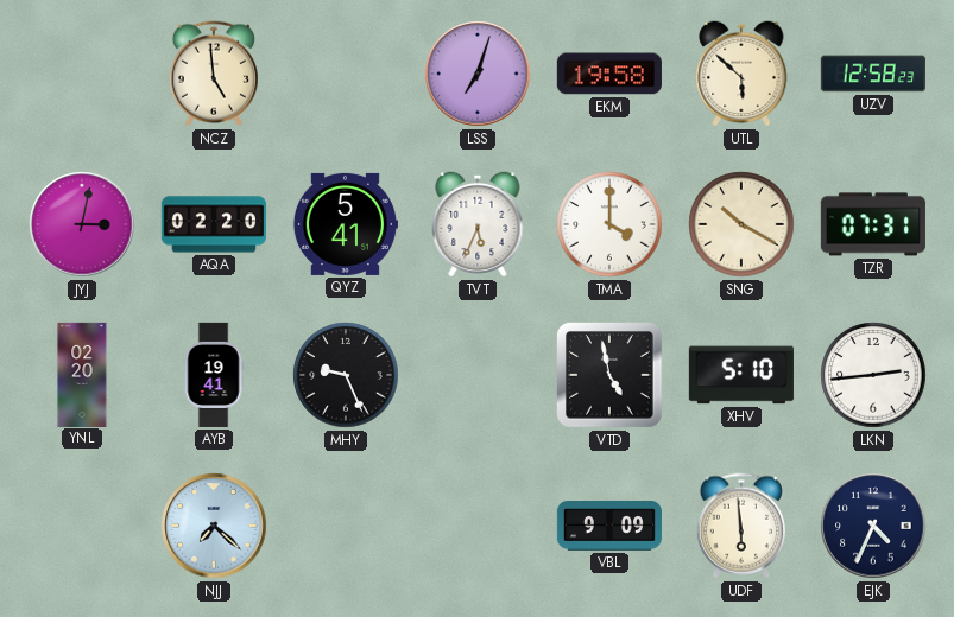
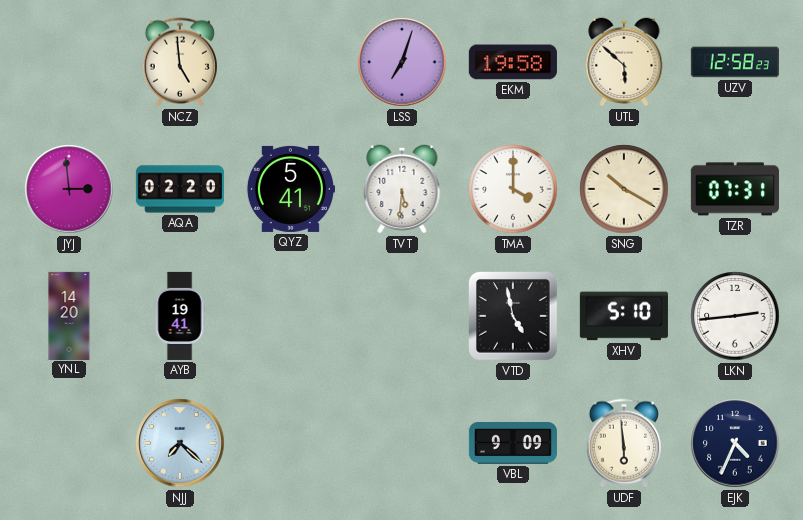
JYJ: 3:02 -> 2:59 (69, 189)
TVT: 5:34 -> 5:31 (402, 189)
YNL: 02:20 -> 14:20 (69, 315)
MHY: 9:26 -> none (346, 375)
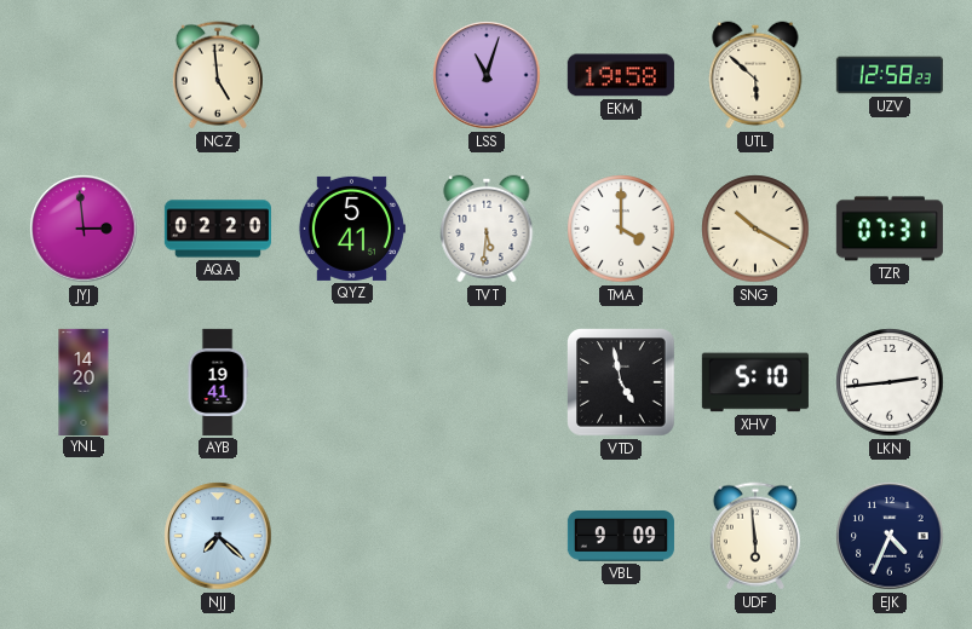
LSS: 7:03 -> 11:03 (487, 75)
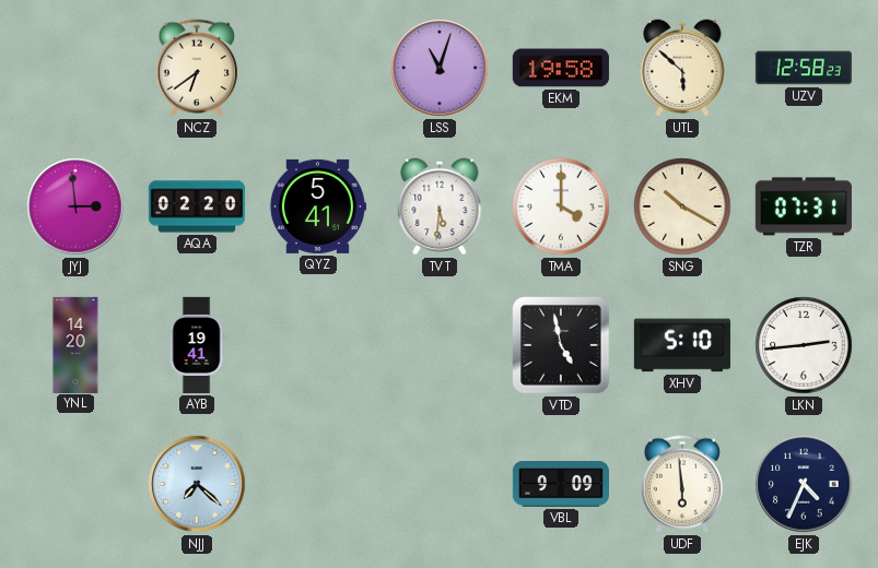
NCZ: 4:59 -> 6:39 (197, 68)
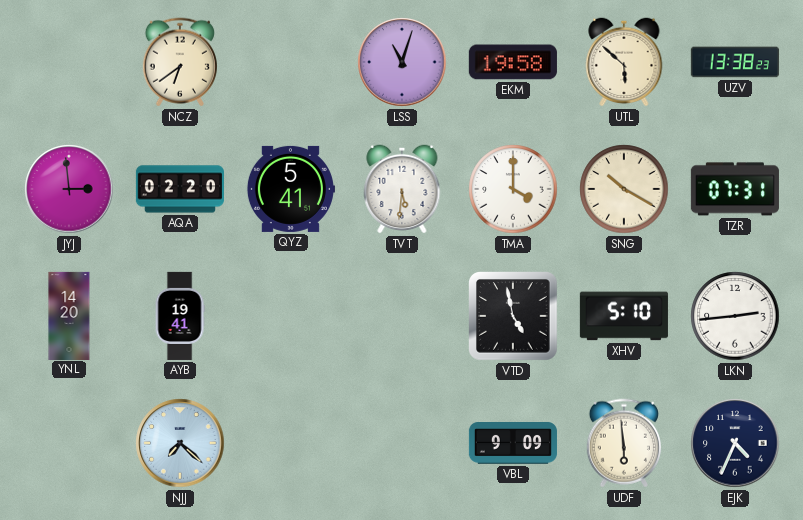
UZV: 12:58 -> 13:38 (735, 62)
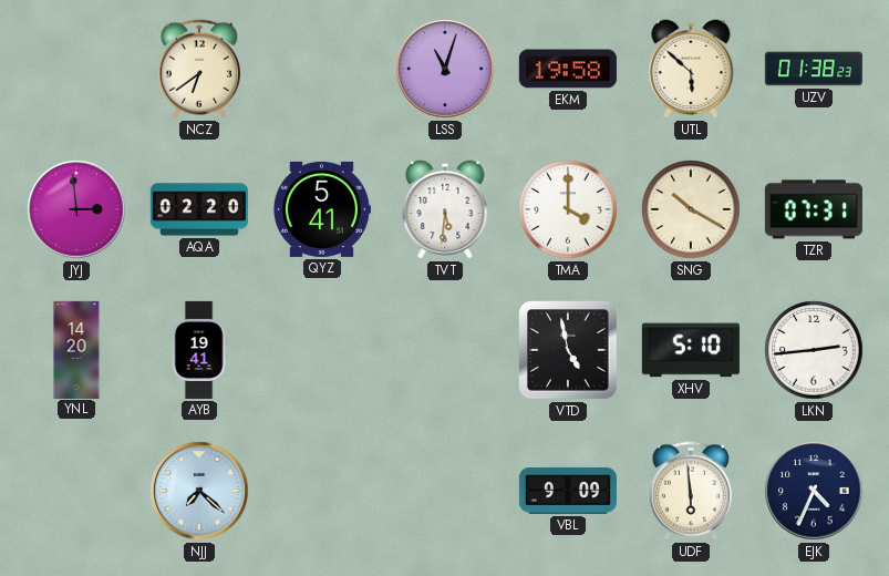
UZV: 13:38 -> 01:38 (814, 69)
